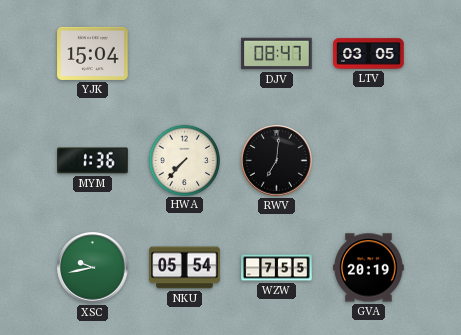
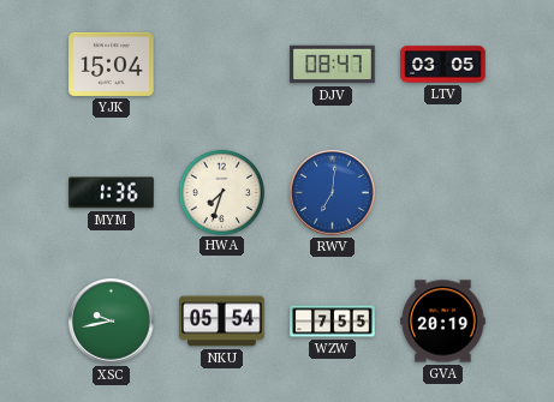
HWA: 7:37 -> 7:33 (221, 192)
RWV dial: black -> blue (333, 193)
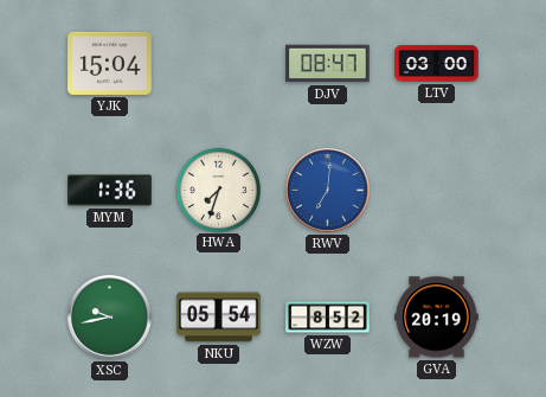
LTV: 03:05 -> 03:00 (437, 64)
WZW: 7:55 -> 8:52 (328, 318)
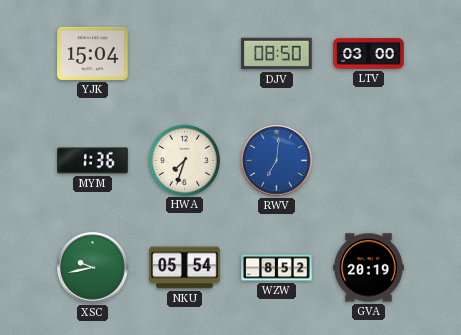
DJV: 08:47 -> 08:50 (277, 54)
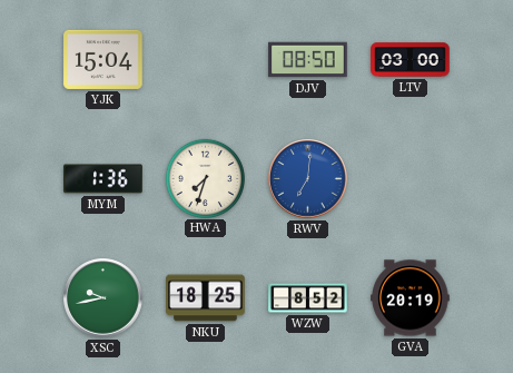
NKU: 05:54 -> 18:25 (206, 298)
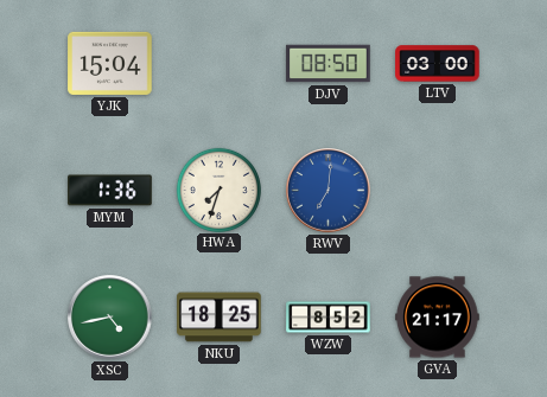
XSC: 9:43 -> 4:43 (110, 318)
GVA: 20:19 -> 21:17 (438, 318)
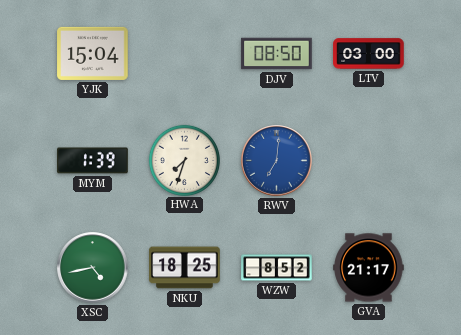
MYM: 1:36 -> 1:39 (93, 161)
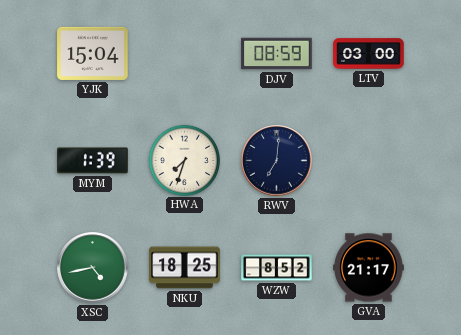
DJV: 08:50 -> 08:59 (277, 54)
RWV dial: blue -> navy (277, 161)
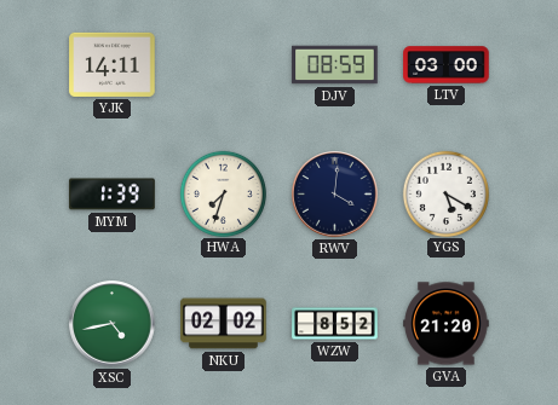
YJK: 15:04 -> 14:11 (113, 64)
RWV: 7:01 -> 4:01 (335, 195)
YGS: none -> 5:20 (445, 193)
NKU: 18:25 -> 02:02 (224, 324)
GVA: 21:17 -> 21:20 (447, 324)
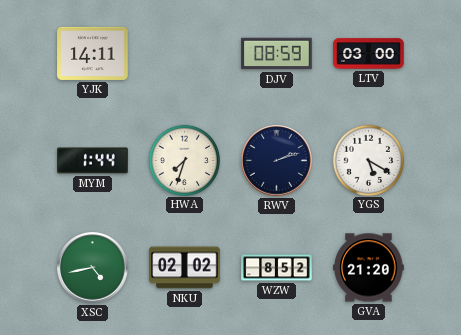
MYM: 1:39 -> 1:44 (93, 161)
RWV: 4:01 -> 2:12 (277, 161)
